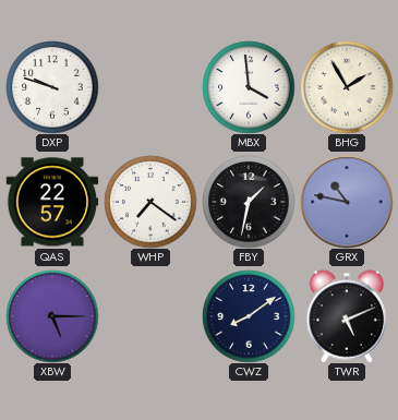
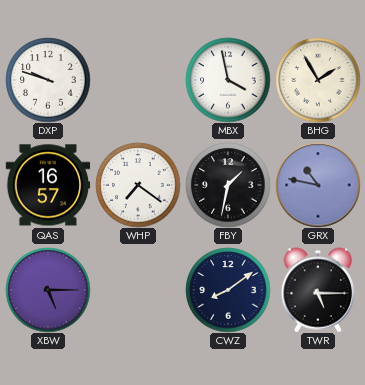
MBX: 3:59 -> 3:58 (228, 80)
QAS: 22:57 -> 16:57 (48, 185)
TWR: 5:11 -> 5:15 (318, 290)
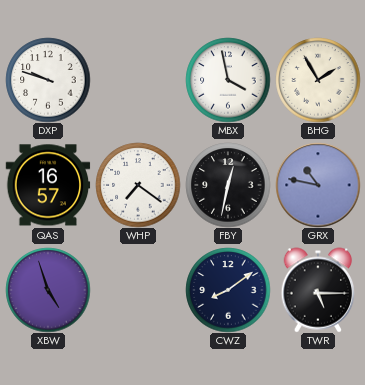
FBY: 1:32 -> 12:32 (228, 185)
XBW: 5:15 -> 4:57 (48, 290)
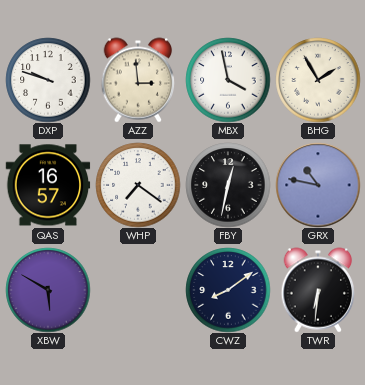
AZZ: none -> 2:59 (138, 80)
XBW: 4:57 -> 5:50 (48, 290)
TWR: 5:15 -> 6:31 (318, 290)
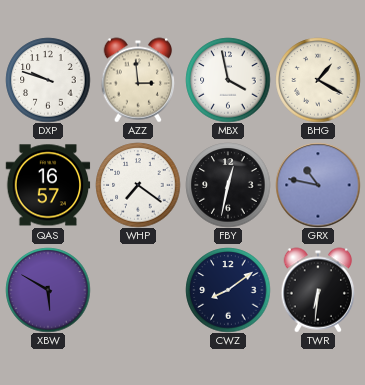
BHG: 1:55 -> 1:20 (318, 80)
